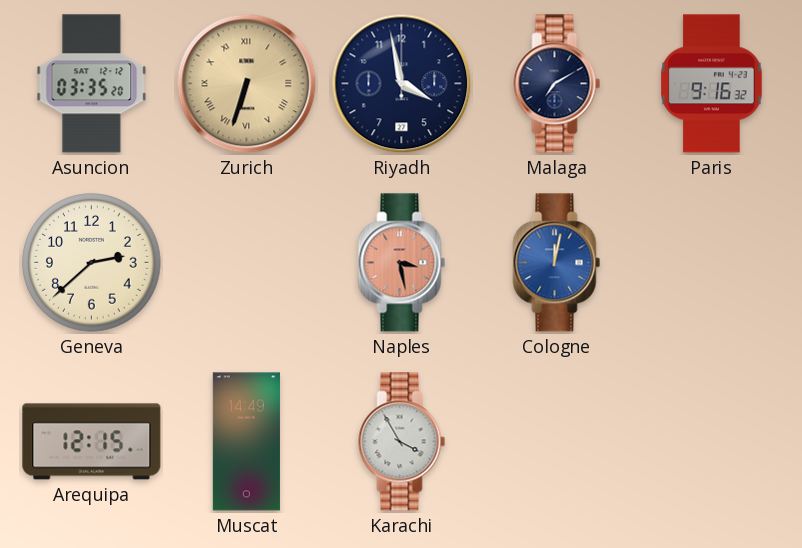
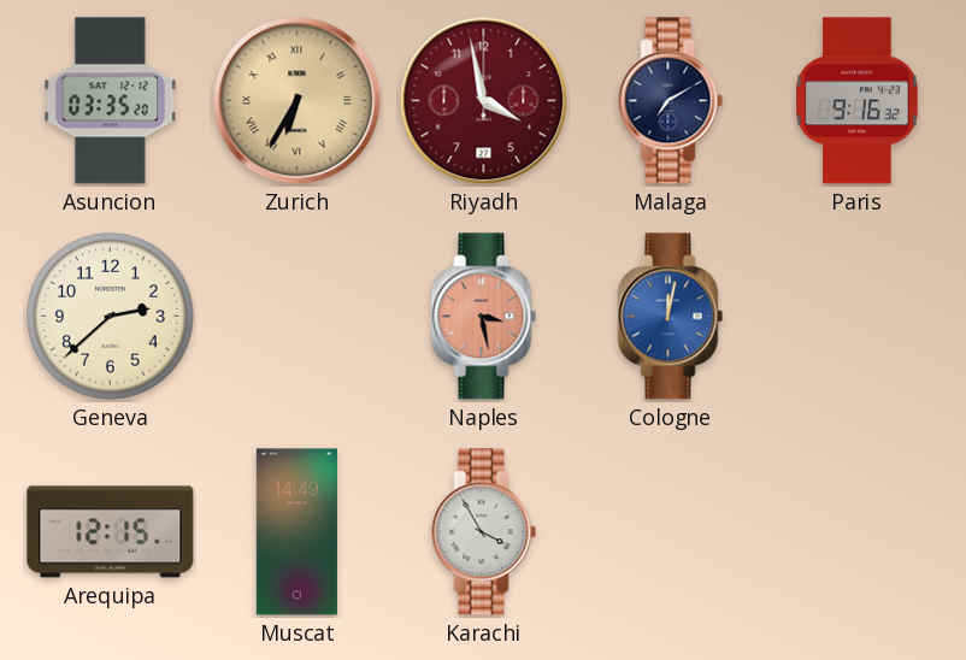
Zurich: 6:33 -> 6:35 (298, 101)
Riyadh dial: navy -> burgundy (484, 101)
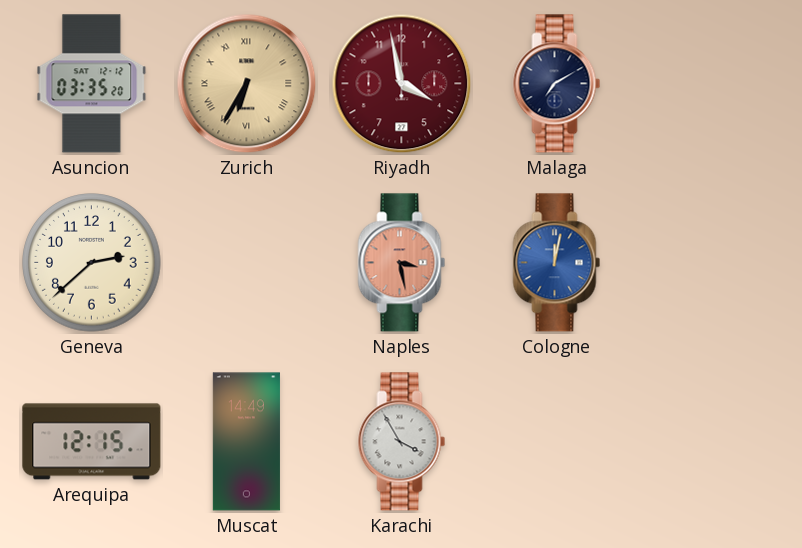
Paris: 9:16 -> none (858, 101)
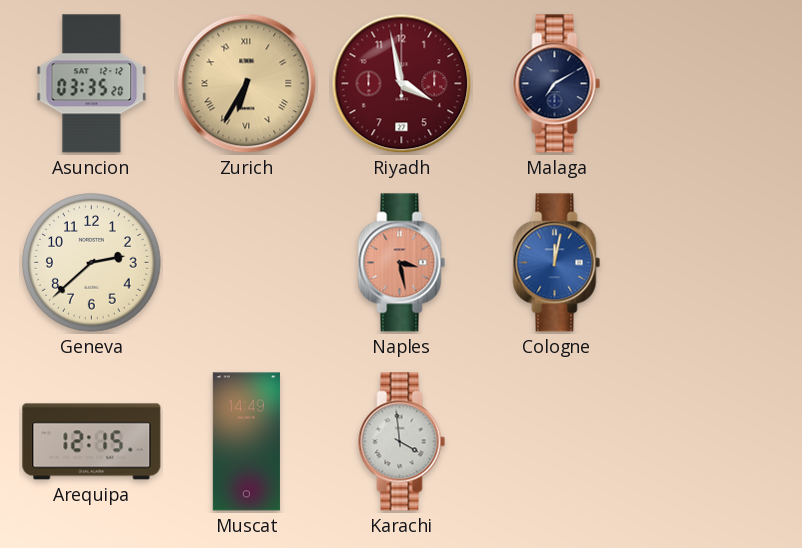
Karachi: 3:55 -> 3:59 (402, 442)
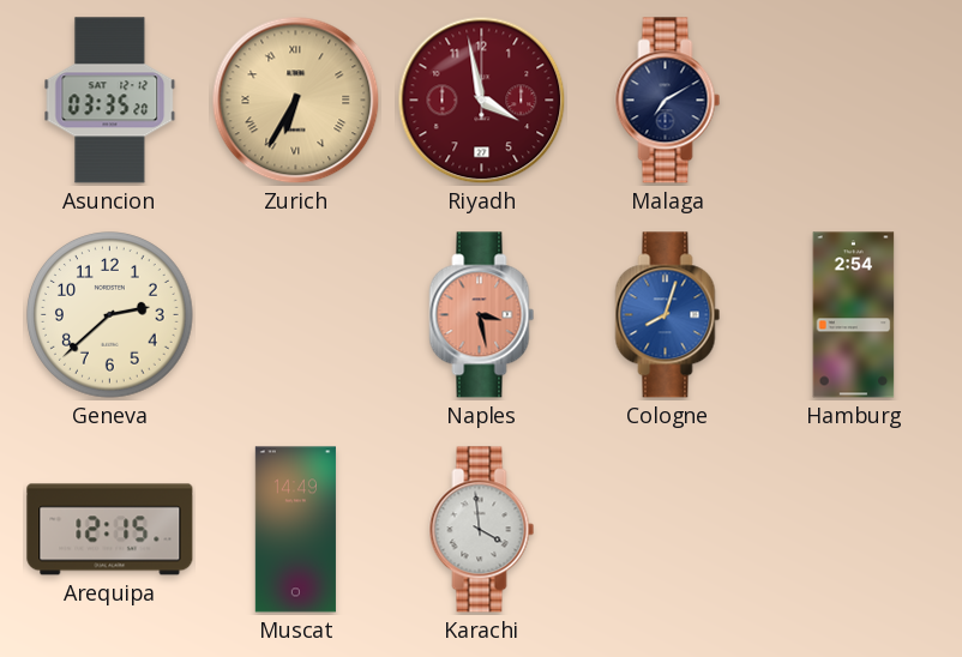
Cologne: 12:02 -> 8:03 (668, 315)
Hamburg: none -> 2:54 (854, 315)
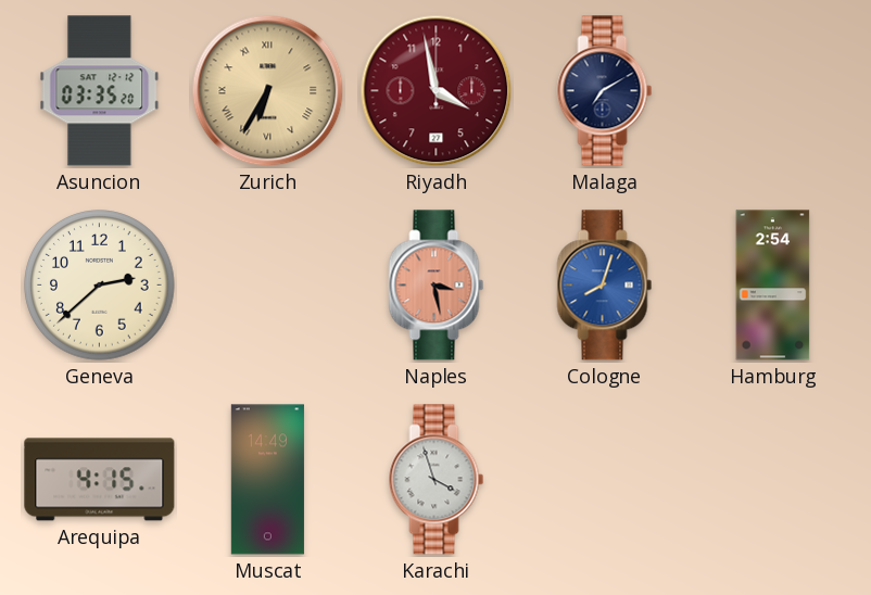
Arequipa: 12:15 -> 4:15 (100, 480)
Karachi: 3:59 -> 3:57 (437, 480)
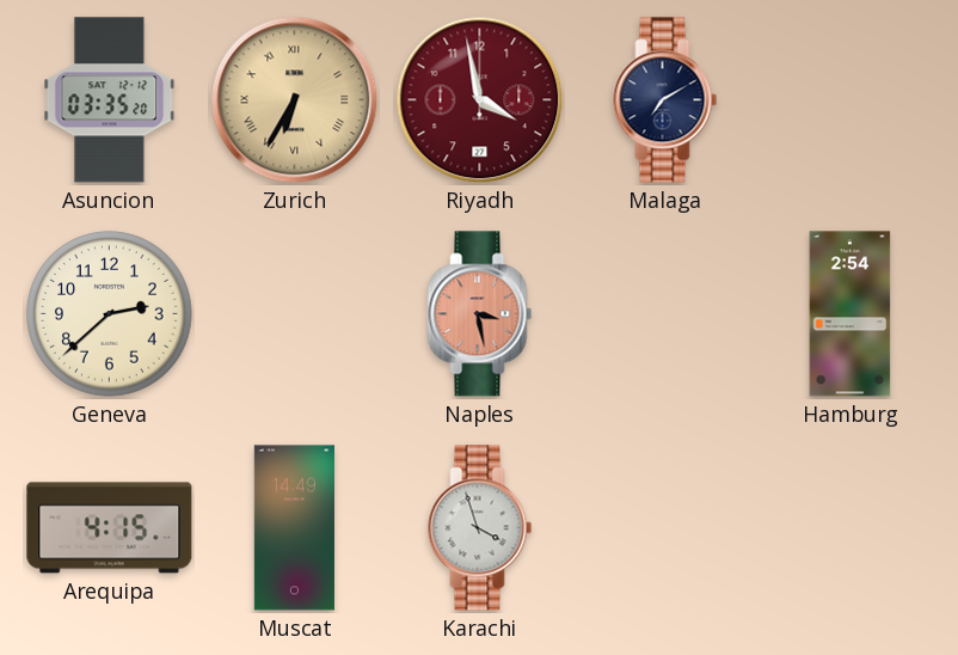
Cologne: 8:03 -> none (605, 286)
